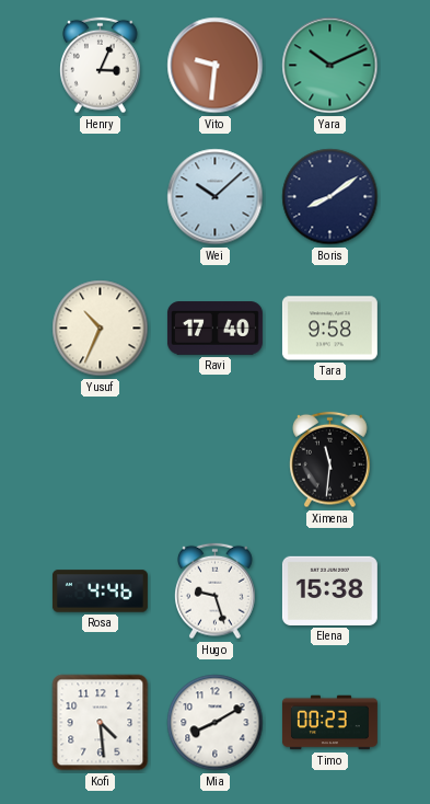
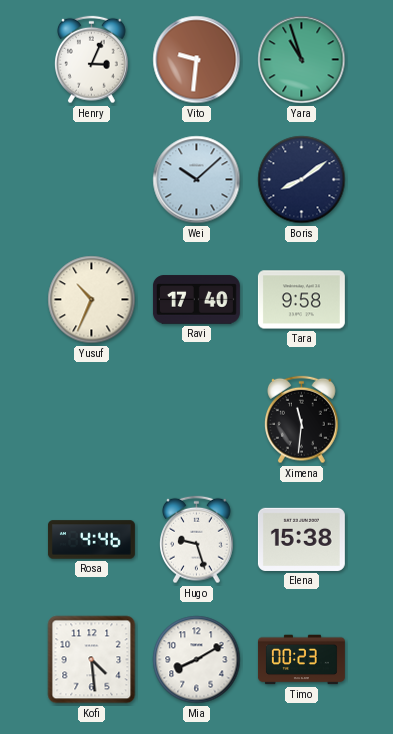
Yara: 10:11 -> 10:57 (302, 60)
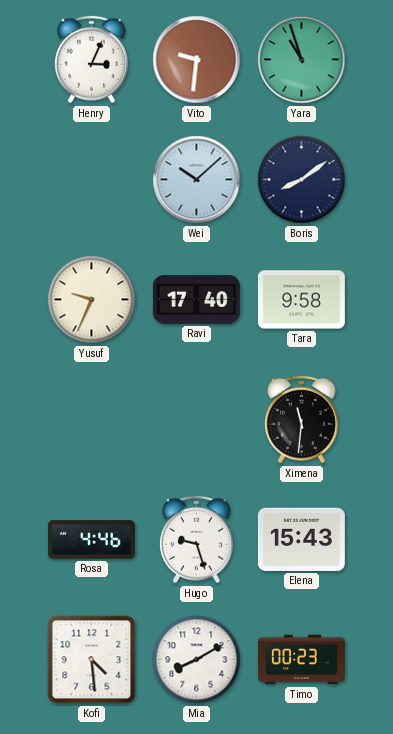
Yusuf: 10:34 -> 9:34 (92, 300)
Elena: 15:38 -> 15:43 (301, 539)
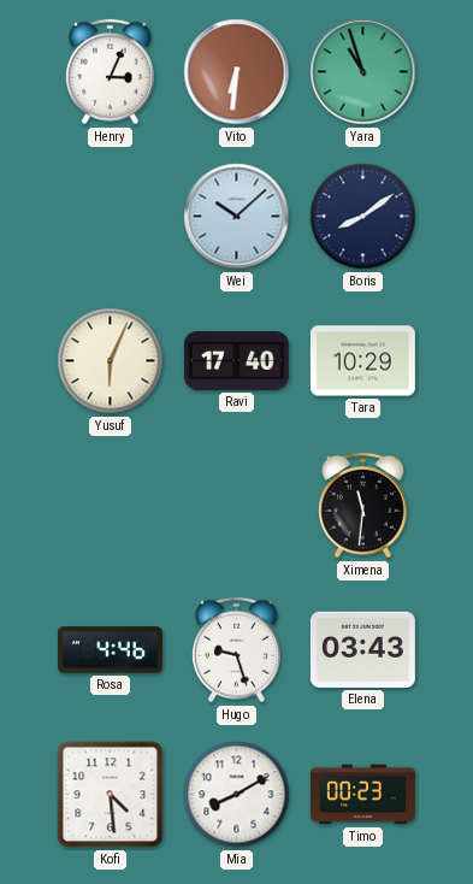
Vito: 9:31 -> 6:31 (237, 72)
Yusuf: 9:34 -> 6:04 (111, 361)
Tara: 9:58 -> 10:29 (362, 361)
Elena: 15:43 -> 03:43 (362, 649)
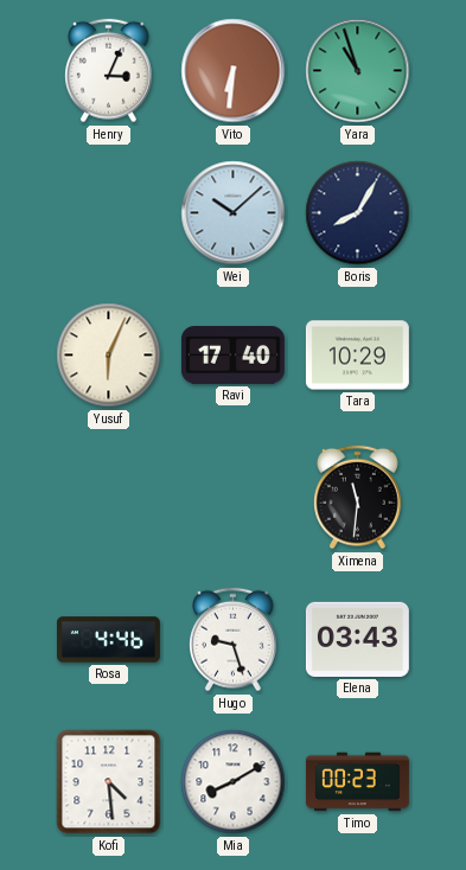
Boris: 8:09 -> 8:05 (358, 213)
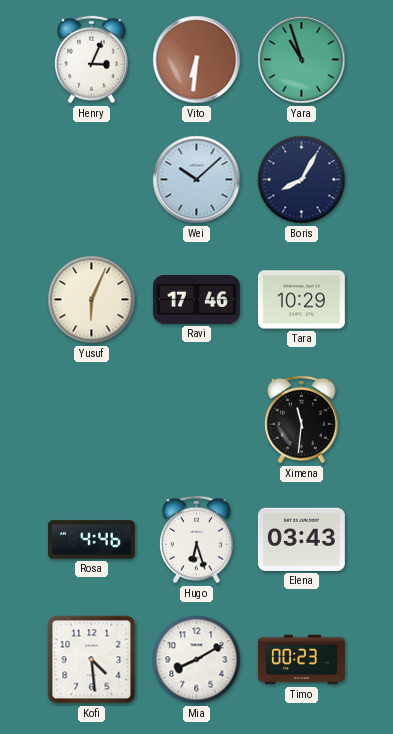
Ravi: 17:40 -> 17:46 (196, 300)
Hugo: 9:27 -> 6:27 (197, 540)
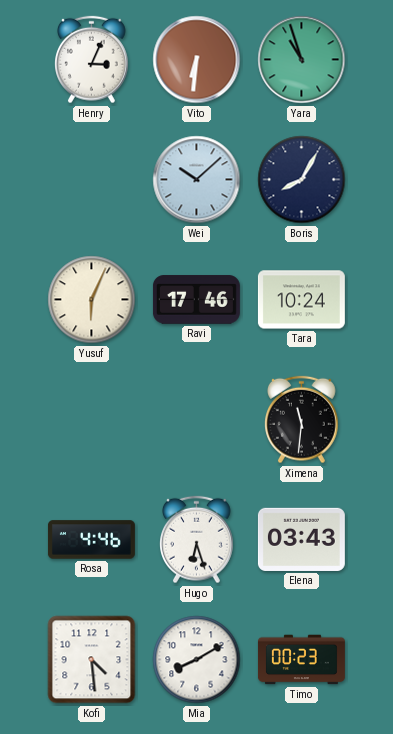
Tara: 10:29 -> 10:24 (301, 300)
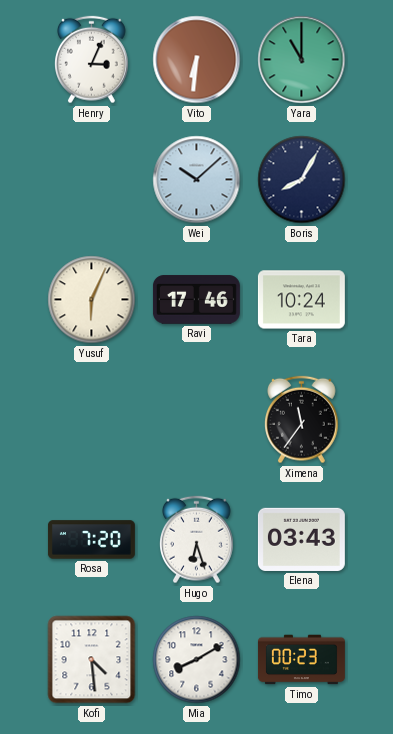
Yara: 10:57 -> 11:00 (302, 60)
Ximena: 11:31 -> 11:36 (302, 420)
Rosa: 4:46 -> 7:20 (91, 540)
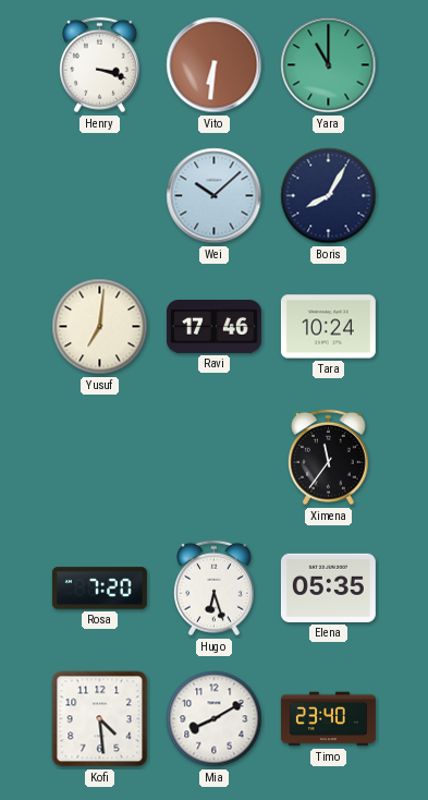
Henry: 3:04 -> 3:18 (100, 65)
Yusuf: 6:04 -> 7:01 (100, 327)
Elena: 03:43 -> 05:35 (328, 587)
Timo: 00:23 -> 23:40 (328, 719)
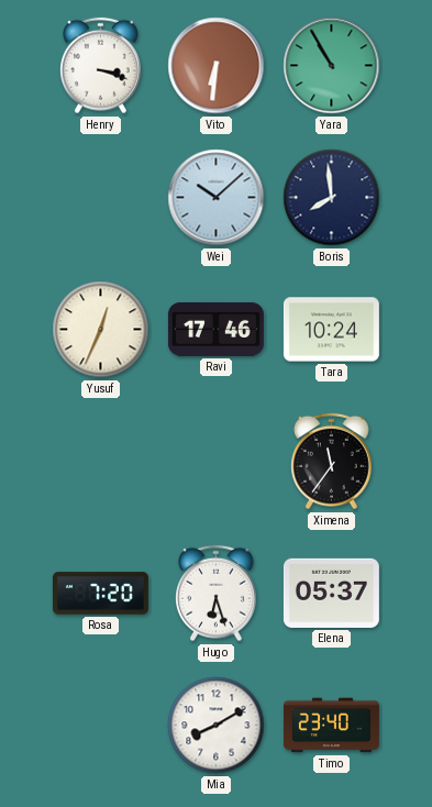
Yara: 11:00 -> 10:55 (332, 66)
Boris: 8:05 -> 7:59 (332, 198)
Yusuf: 7:01 -> 12:34 (101, 330)
Elena: 05:35 -> 05:37 (331, 593)
Kofi: 4:29 -> none (100, 719)
